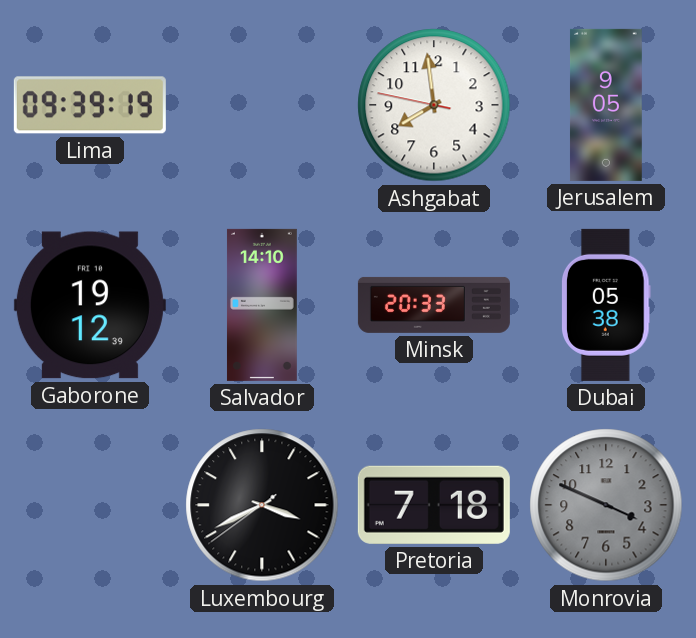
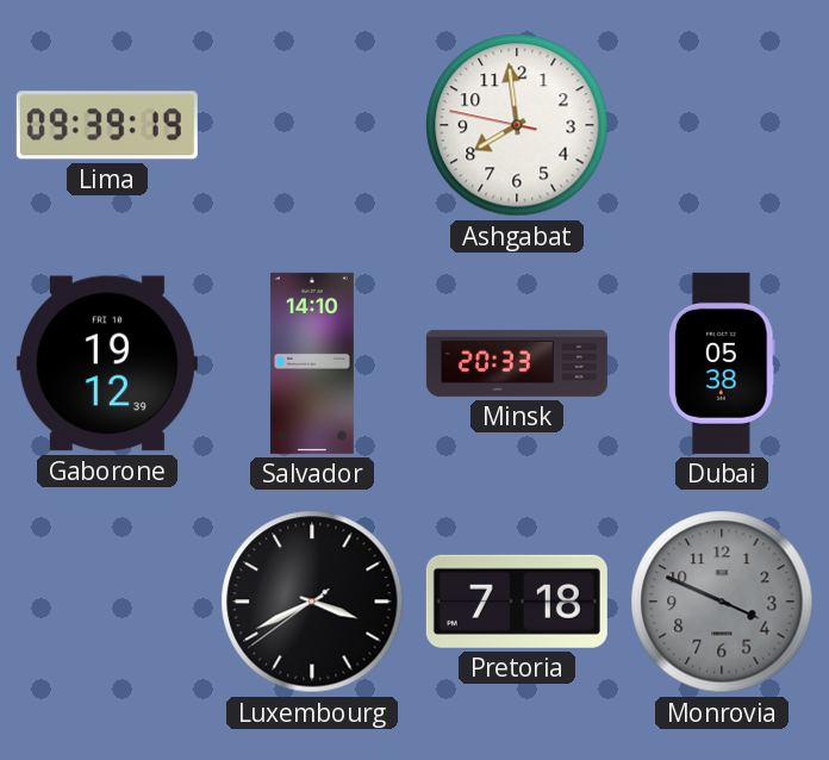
Jerusalem: 9:05 -> none (606, 105)
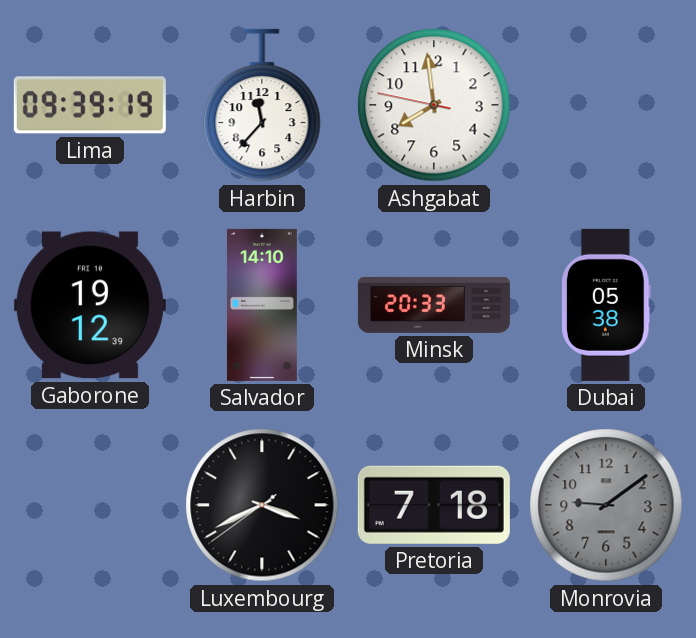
Harbin: none -> 11:37 (262, 105)
Monrovia: 3:49 -> 9:09 (606, 505)
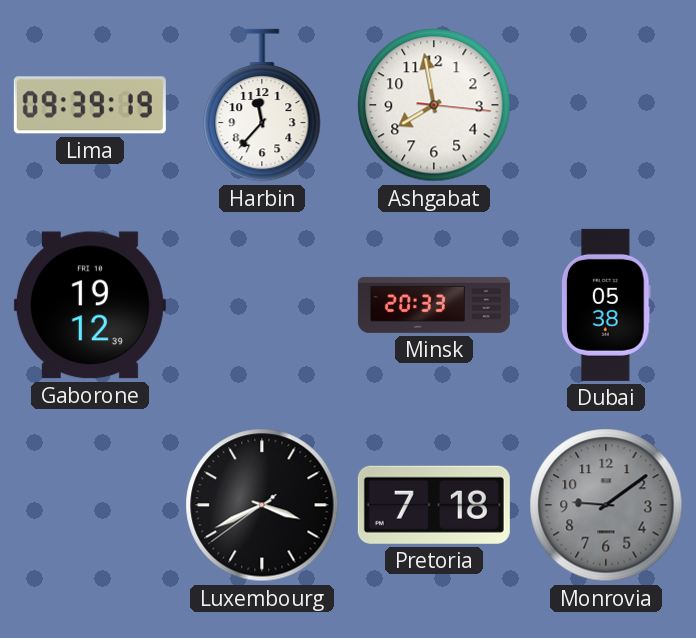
Ashgabat: 7:58:47 -> 7:58:16 (434, 105)
Salvador: 14:10 -> none (262, 305)
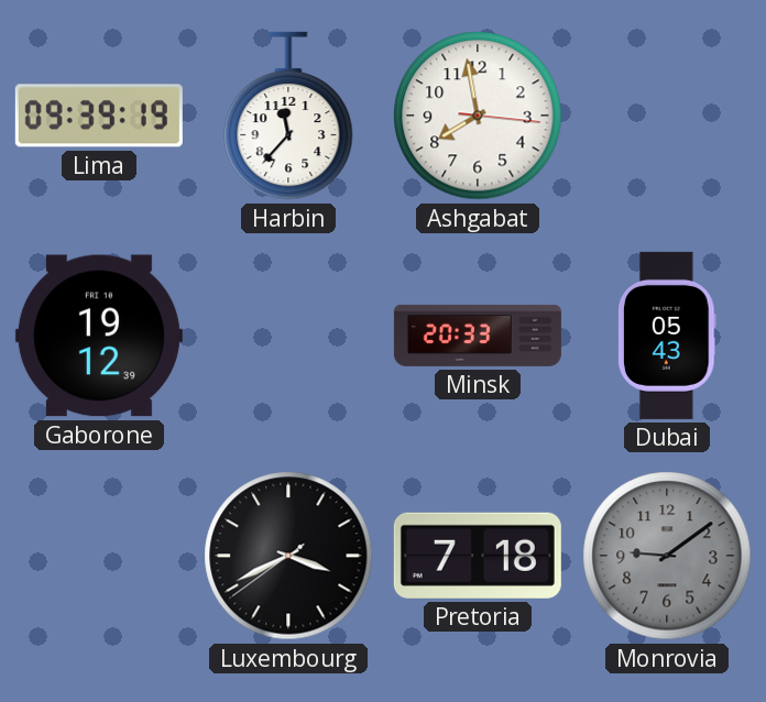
Dubai: 05:38 -> 05:43 (668, 336)
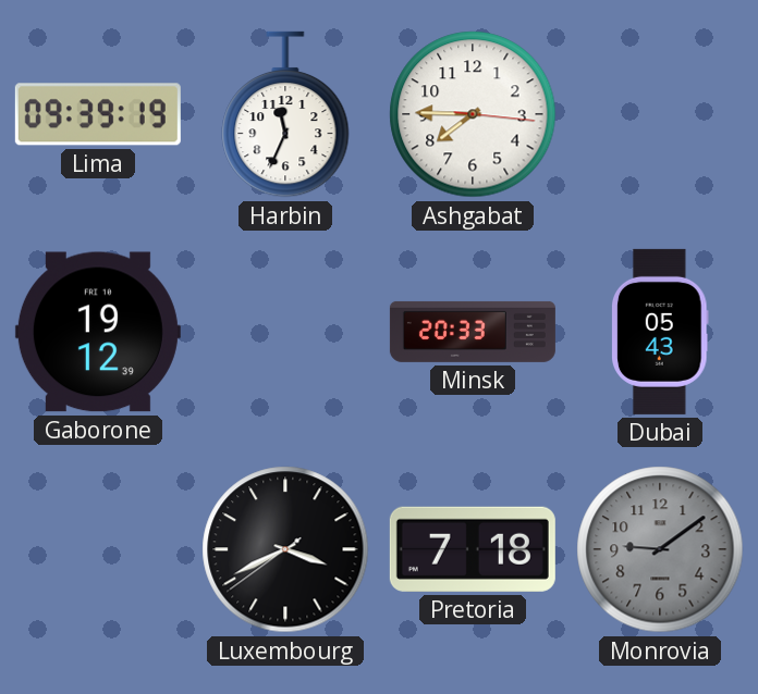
Harbin: 11:37 -> 11:34 (285, 114)
Ashgabat: 7:58 -> 7:45 (473, 114)
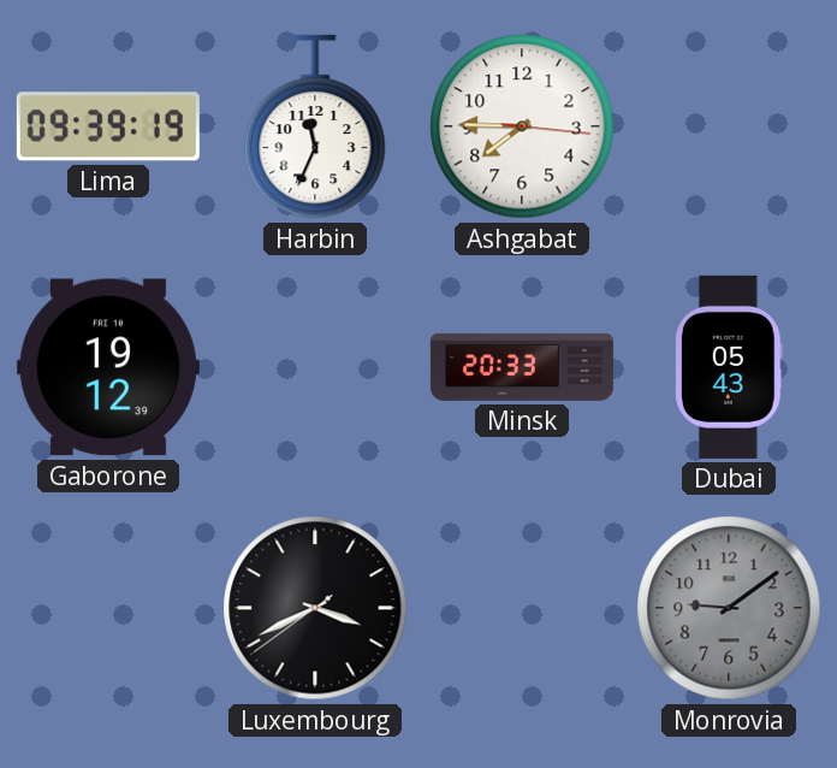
Pretoria: 7:18 -> none (473, 549)
